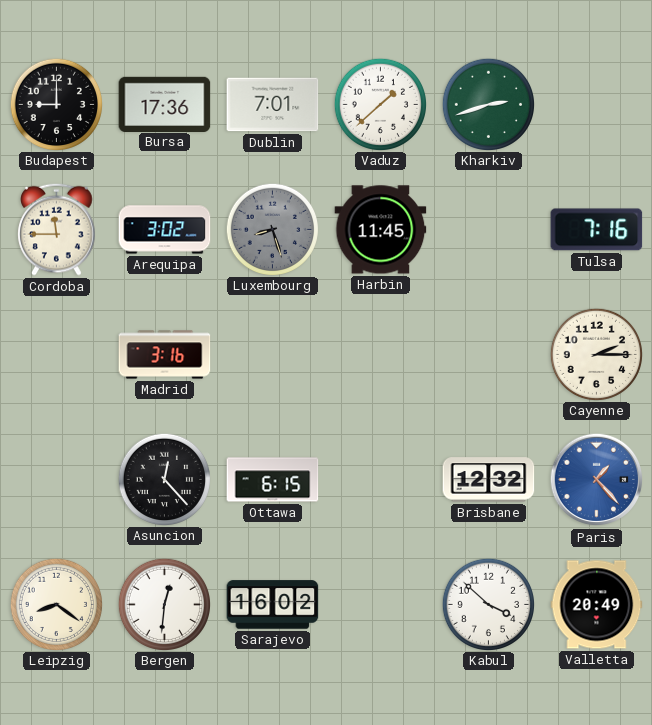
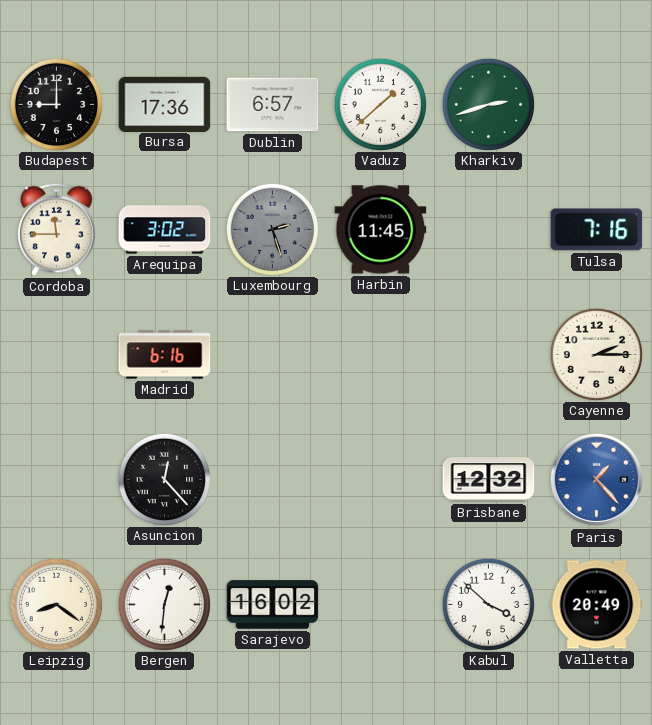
Dublin: 7:01 -> 6:57 (273, 105)
Luxembourg: 8:27 -> 2:27 (272, 229)
Madrid: 3:16 -> 6:16 (165, 355)
Ottawa: 6:15 -> none (273, 480)
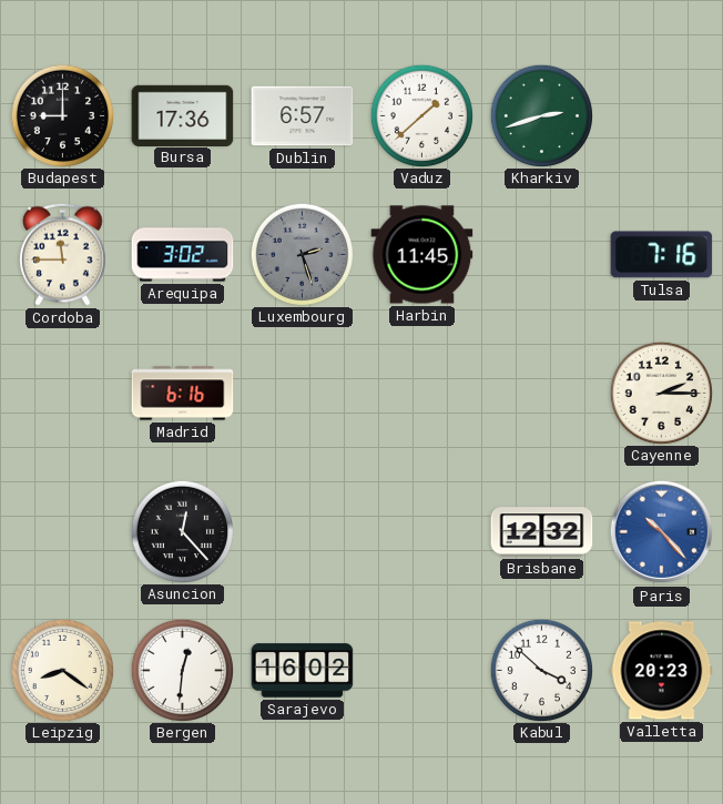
Paris: 1:23 -> 10:23 (662, 532)
Valletta: 20:49 -> 20:23 (662, 671)
